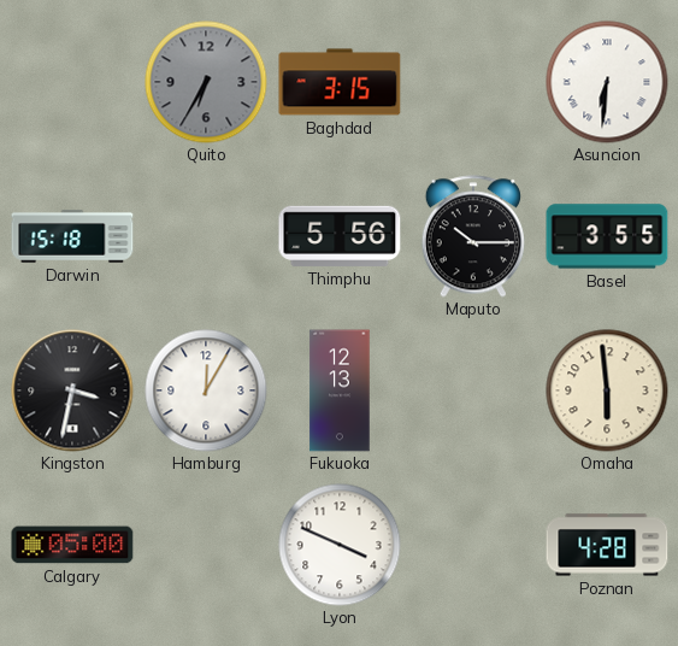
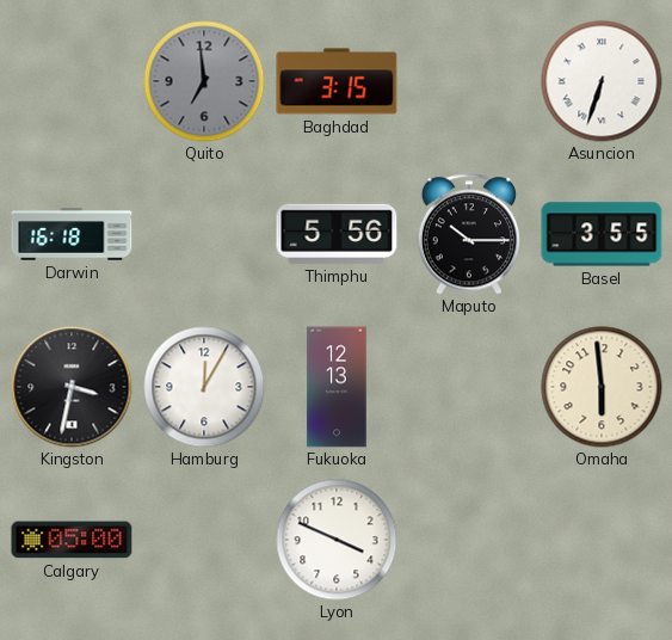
Quito: 6:35 -> 6:59 (204, 81)
Asuncion: 6:31 -> 6:33 (602, 81)
Darwin: 15:18 -> 16:18 (72, 234)
Poznan: 4:28 -> none (607, 545)
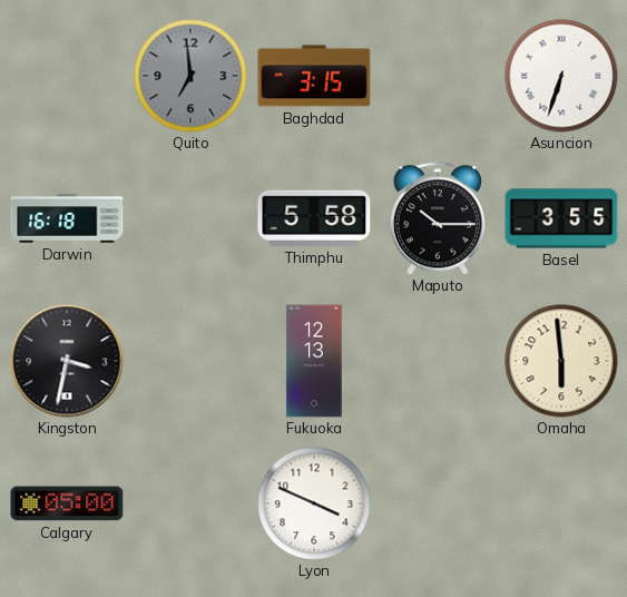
Thimphu: 5:56 -> 5:58 (314, 218)
Hamburg: 12:05 -> none (204, 387)
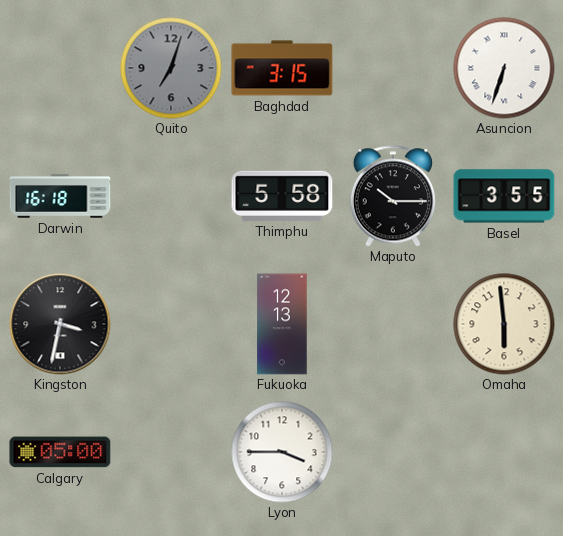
Quito: 6:59 -> 7:03 (171, 68)
Lyon: 3:49 -> 3:45 (282, 452)
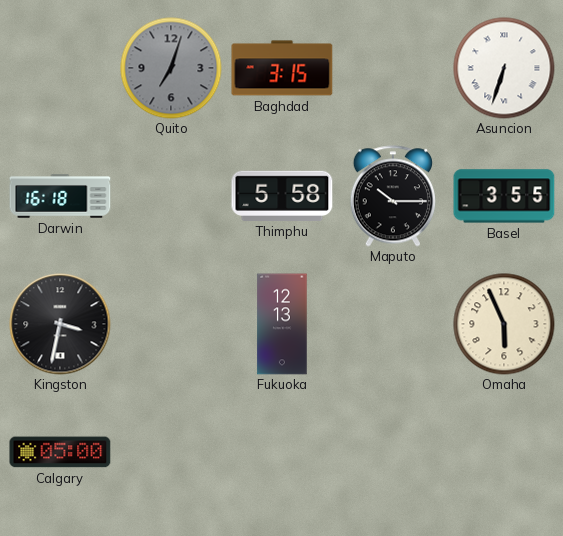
Omaha: 5:59 -> 5:56 (504, 324)
Lyon: 3:45 -> none (282, 452)
